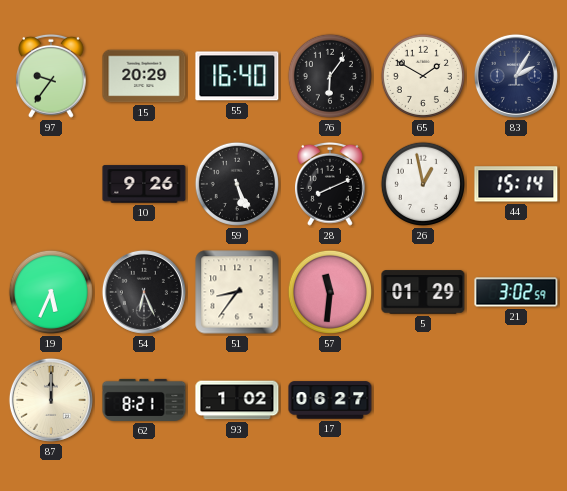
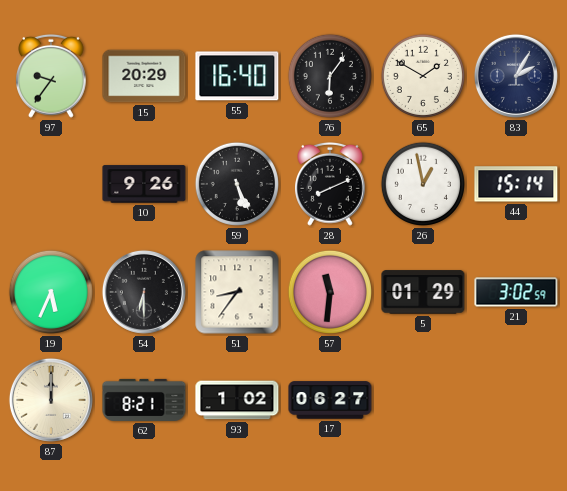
54: 6:26 -> 6:30 (144, 292)
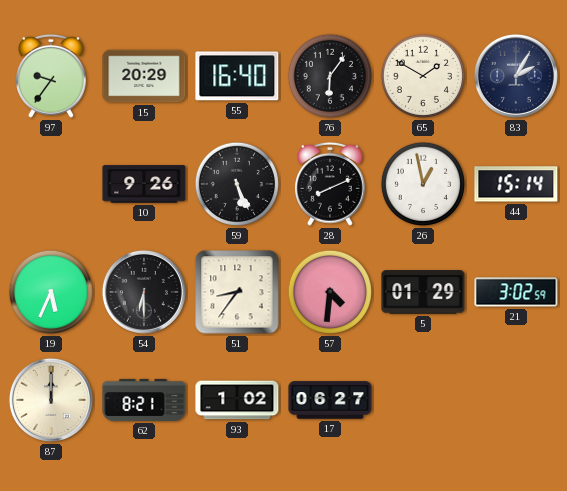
57: 11:31 -> 4:31 (330, 292)
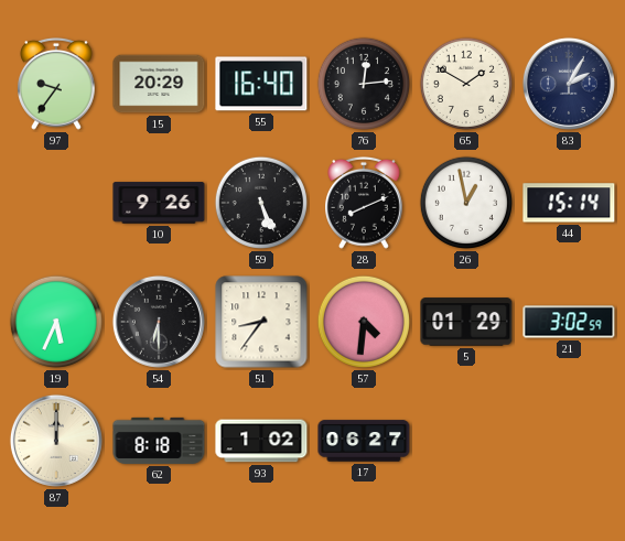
76: 6:06 -> 12:14 (364, 84)
62: 8:21 -> 8:18 (159, 441)
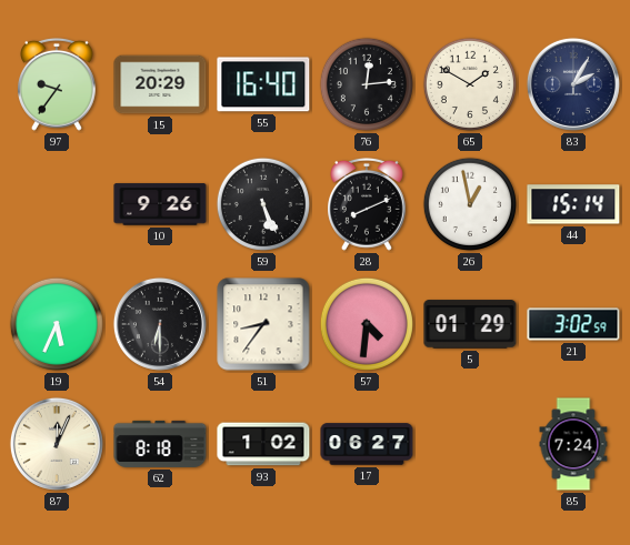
87: 12:00 -> 12:04 (57, 444)
85: none -> 7:24 (573, 444)
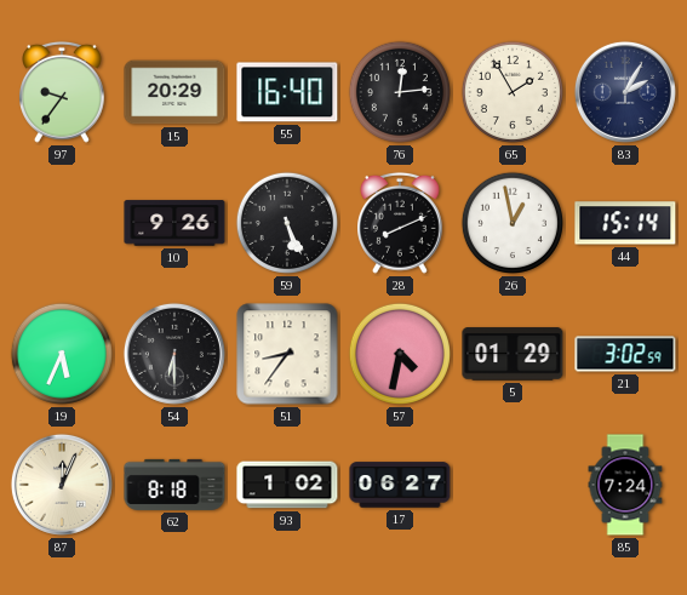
65: 1:50 -> 1:55 (513, 92)
57: 4:31 -> 4:32 (400, 354)
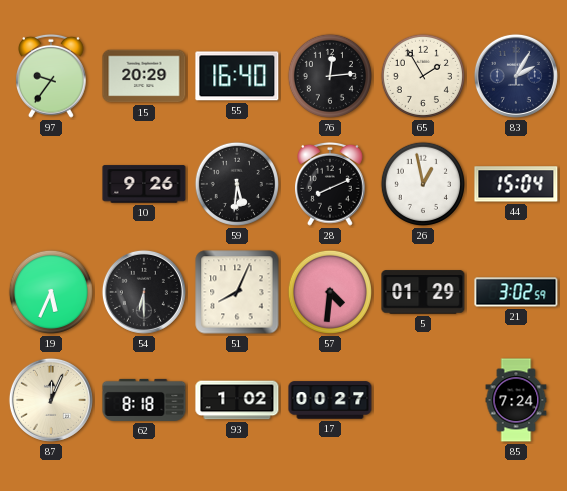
59: 5:26 -> 5:31 (237, 184)
44: 15:14 -> 15:04 (516, 184)
51: 8:36 -> 8:04 (237, 292)
57: 4:32 -> 4:31 (330, 292)
17: 06:27 -> 00:27 (330, 400)
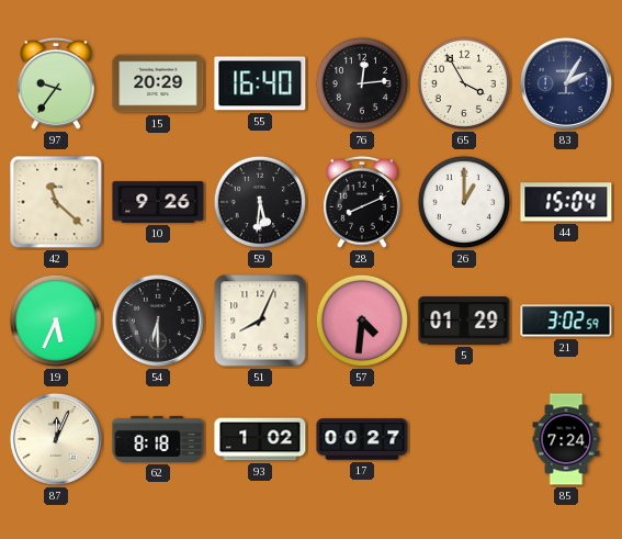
65: 1:55 -> 3:55 (464, 83)
42: none -> 11:22 (56, 202)
26: 12:58 -> 1:00 (464, 202)
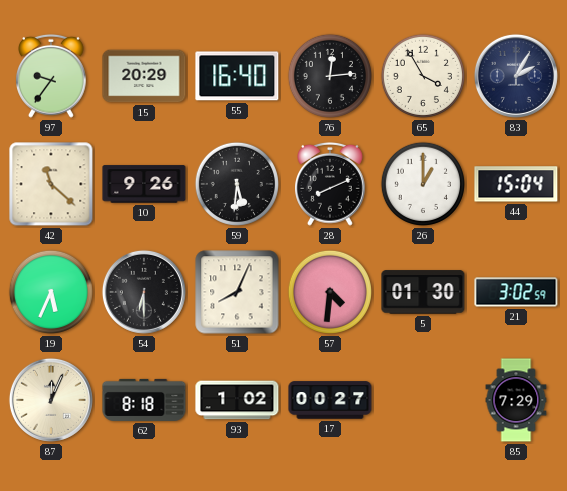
5: 01:29 -> 01:30 (423, 292)
85: 7:24 -> 7:29 (516, 400)
